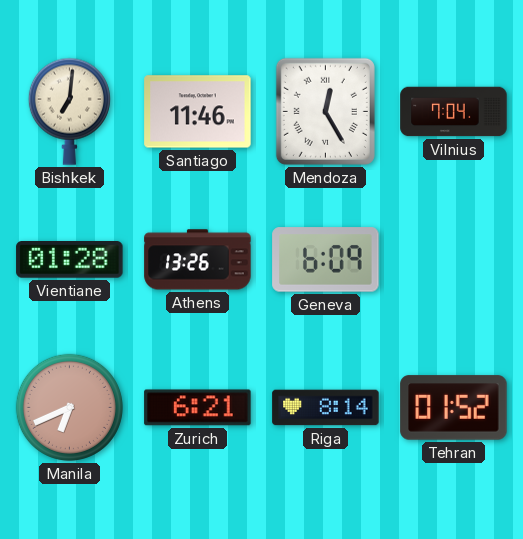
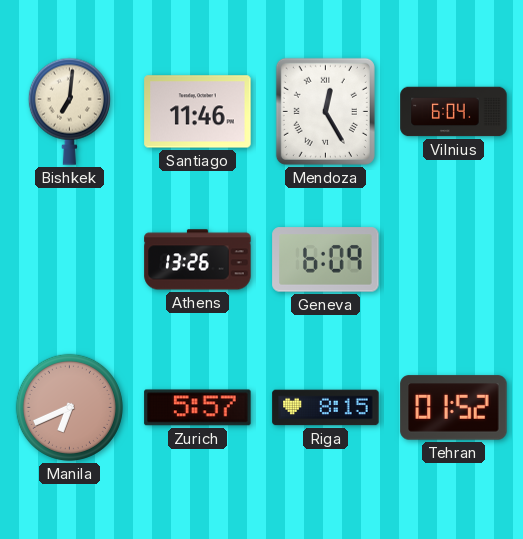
Vilnius: 7:04 -> 6:04 (454, 112)
Vientiane: 01:28 -> none (70, 260)
Zurich: 6:21 -> 5:57 (198, 408)
Riga: 8:14 -> 8:15 (326, 408)
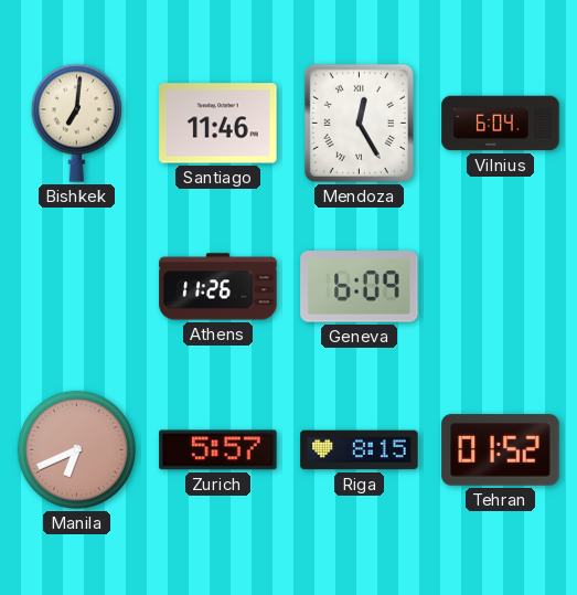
Athens: 13:26 -> 11:26 (218, 287)
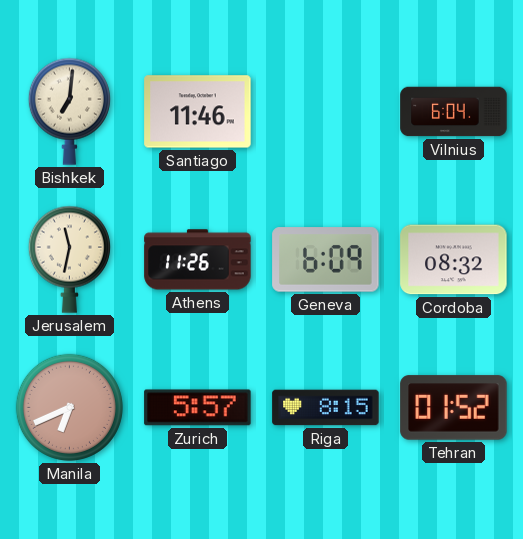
Mendoza: 12:25 -> none (359, 123)
Jerusalem: none -> 11:32 (69, 259)
Cordoba: none -> 08:32 (454, 260)
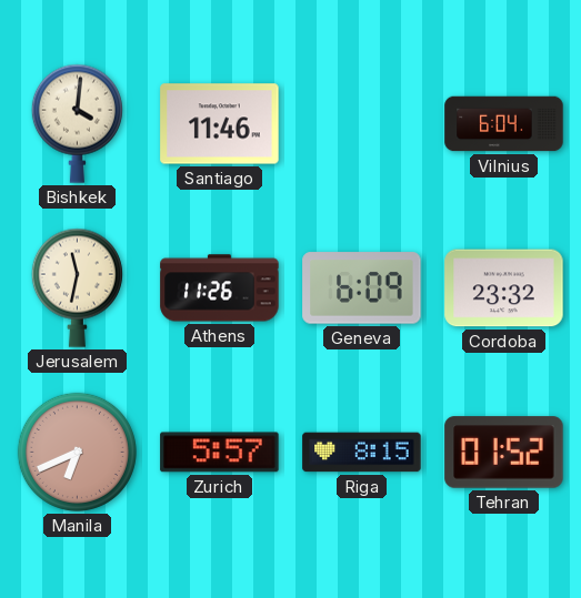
Bishkek: 7:01 -> 4:01 (77, 123)
Cordoba: 08:32 -> 23:32 (504, 288)
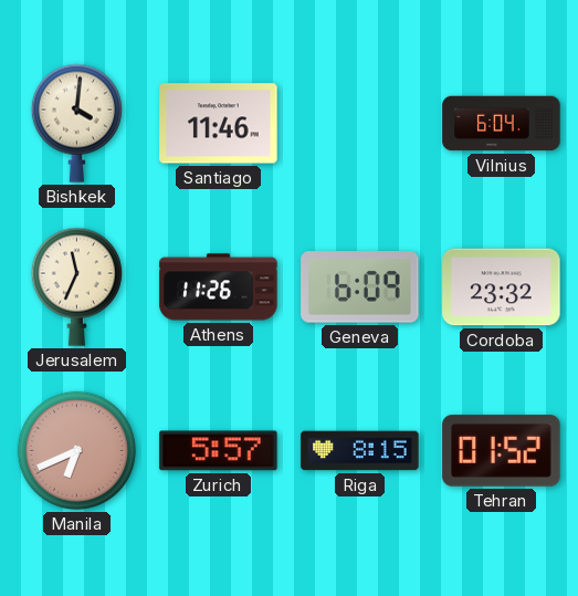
Jerusalem: 11:32 -> 11:34 (76, 286)
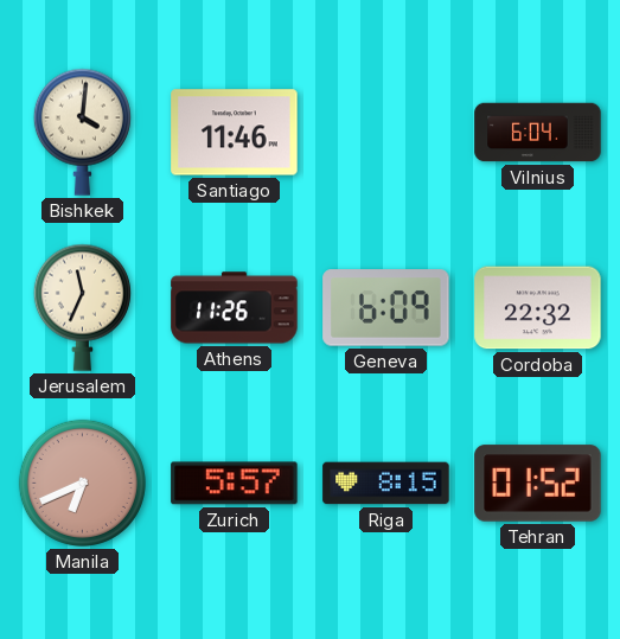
Cordoba: 23:32 -> 22:32 (538, 308)
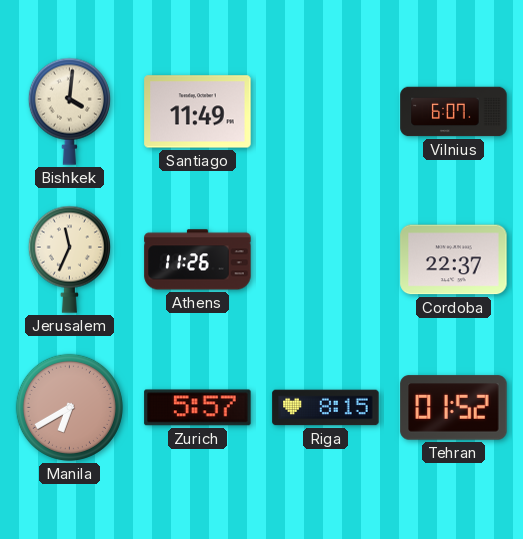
Santiago: 11:46 -> 11:49 (198, 112)
Vilnius: 6:04 -> 6:07 (454, 112)
Geneva: 6:09 -> none (386, 308)
Cordoba: 22:32 -> 22:37 (454, 260)
Manila: 6:41 -> 6:40 (69, 407)
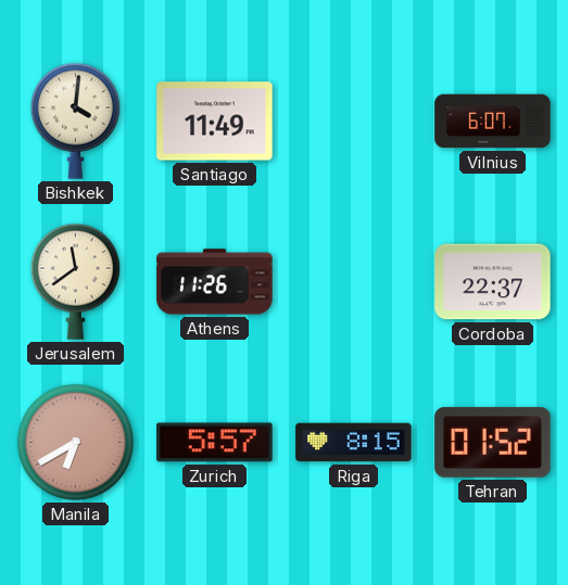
Jerusalem: 11:34 -> 11:39 (75, 281)
